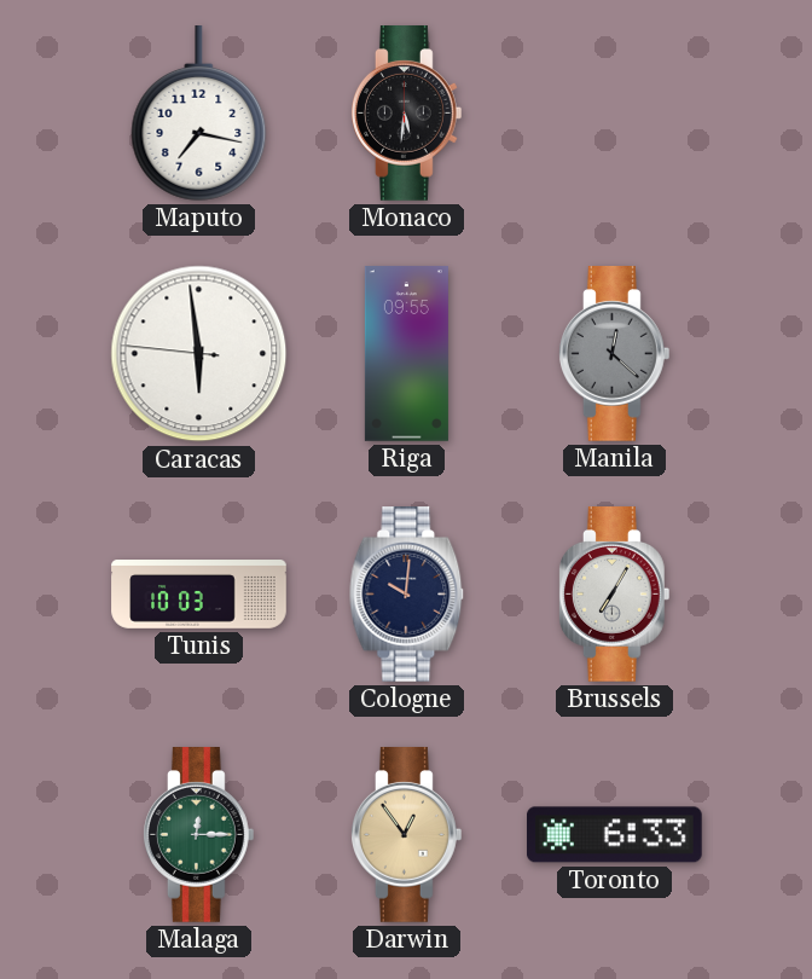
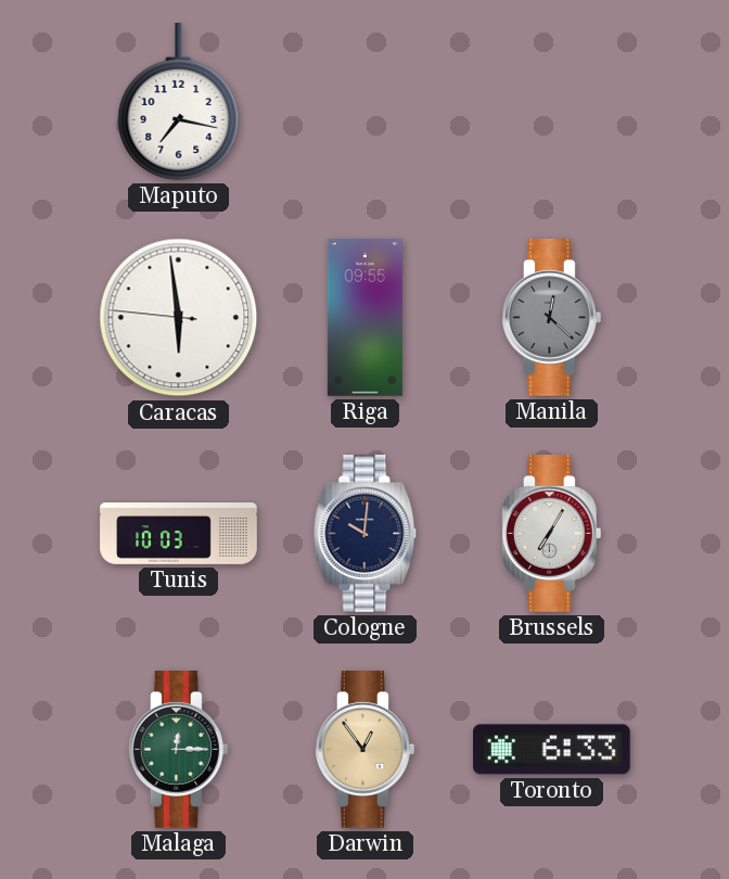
Monaco: 5:31 -> none (406, 114)
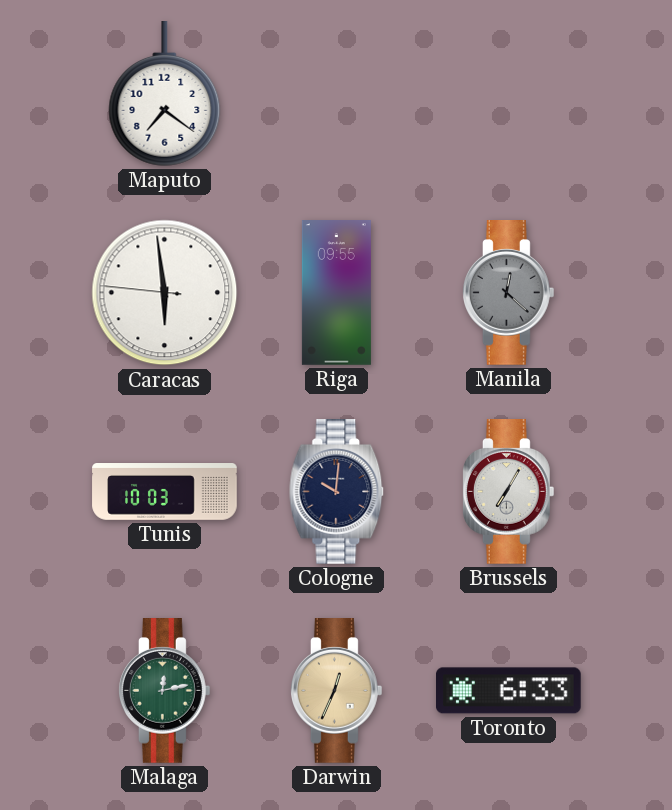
Maputo: 7:17 -> 7:21 (165, 94)
Malaga: 12:15 -> 12:13 (164, 691)
Darwin: 12:54 -> 12:34 (336, 691)
